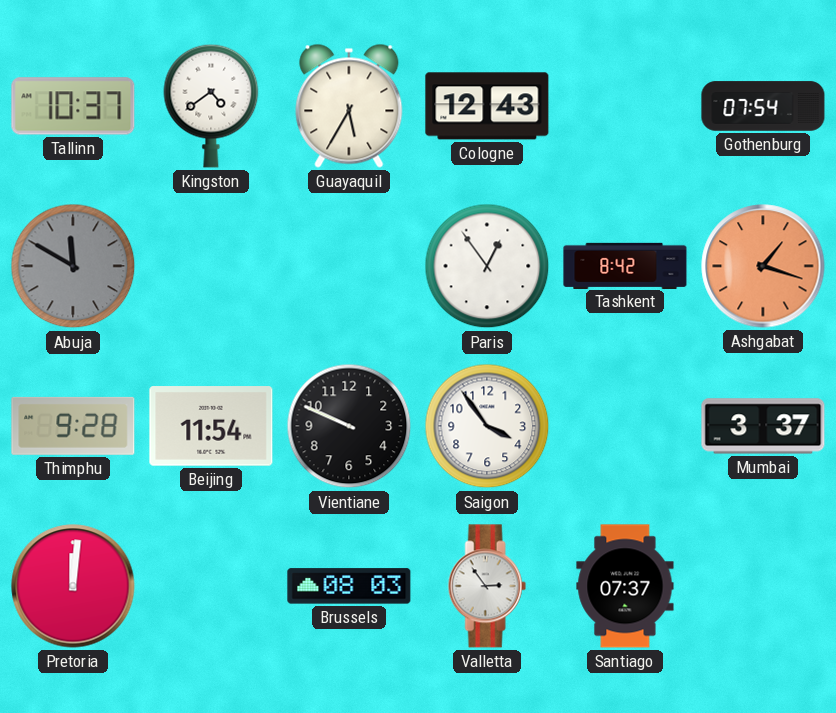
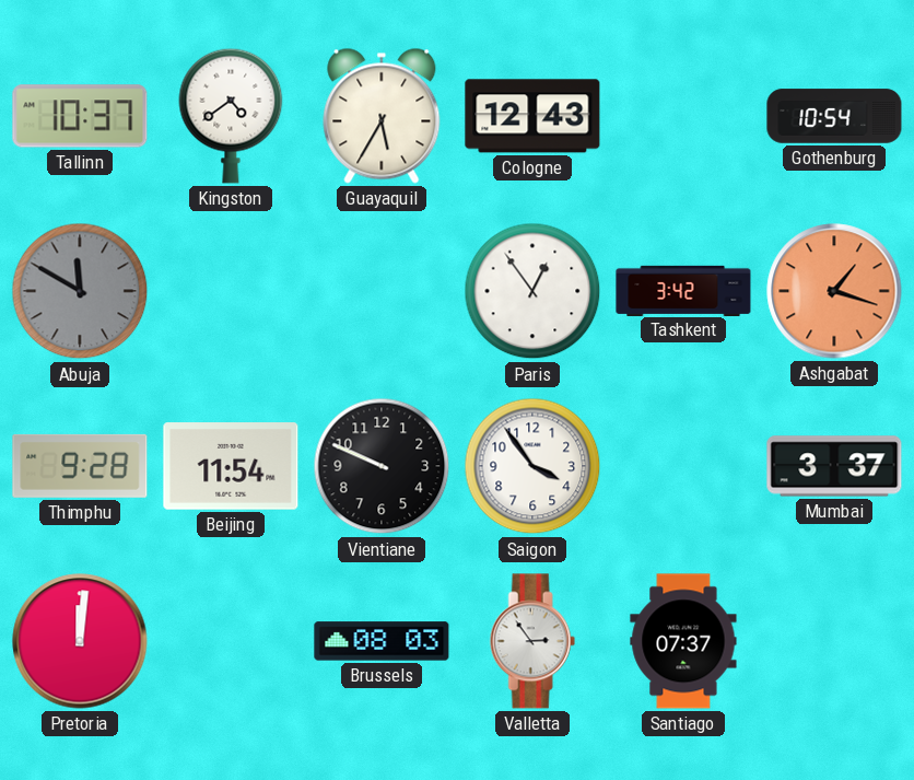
Gothenburg: 07:54 -> 10:54 (834, 116)
Tashkent: 8:42 -> 3:42 (683, 290)
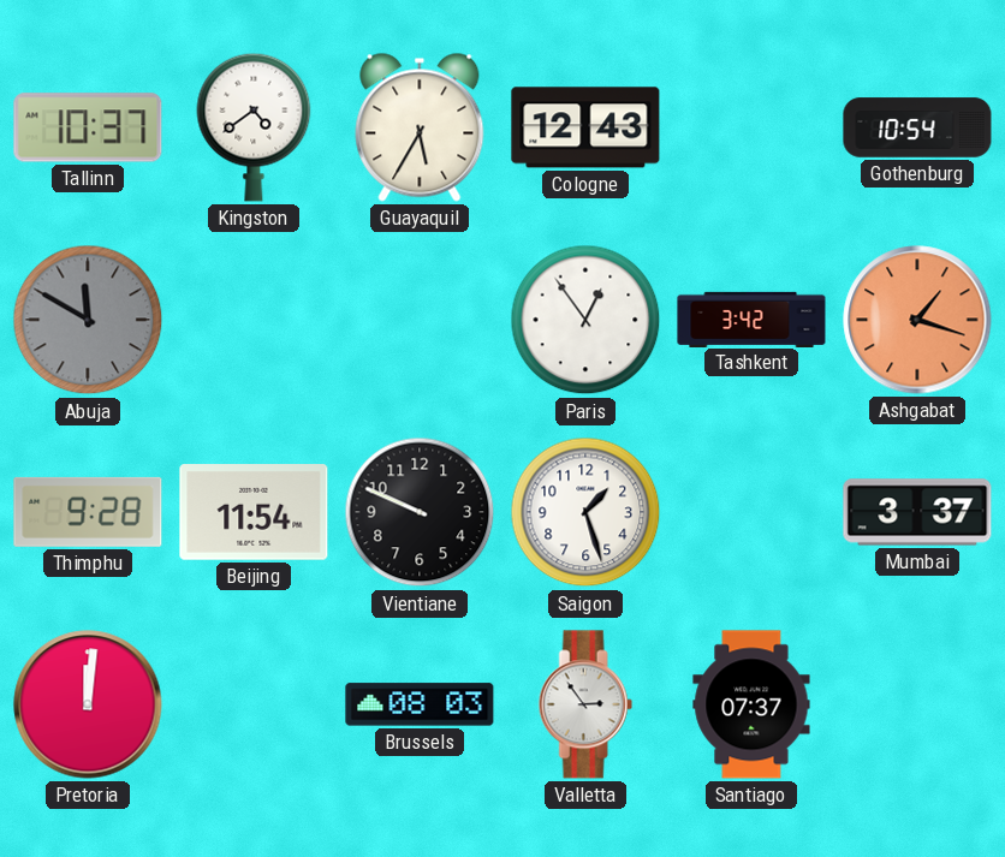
Saigon: 3:54 -> 1:27 (585, 512)
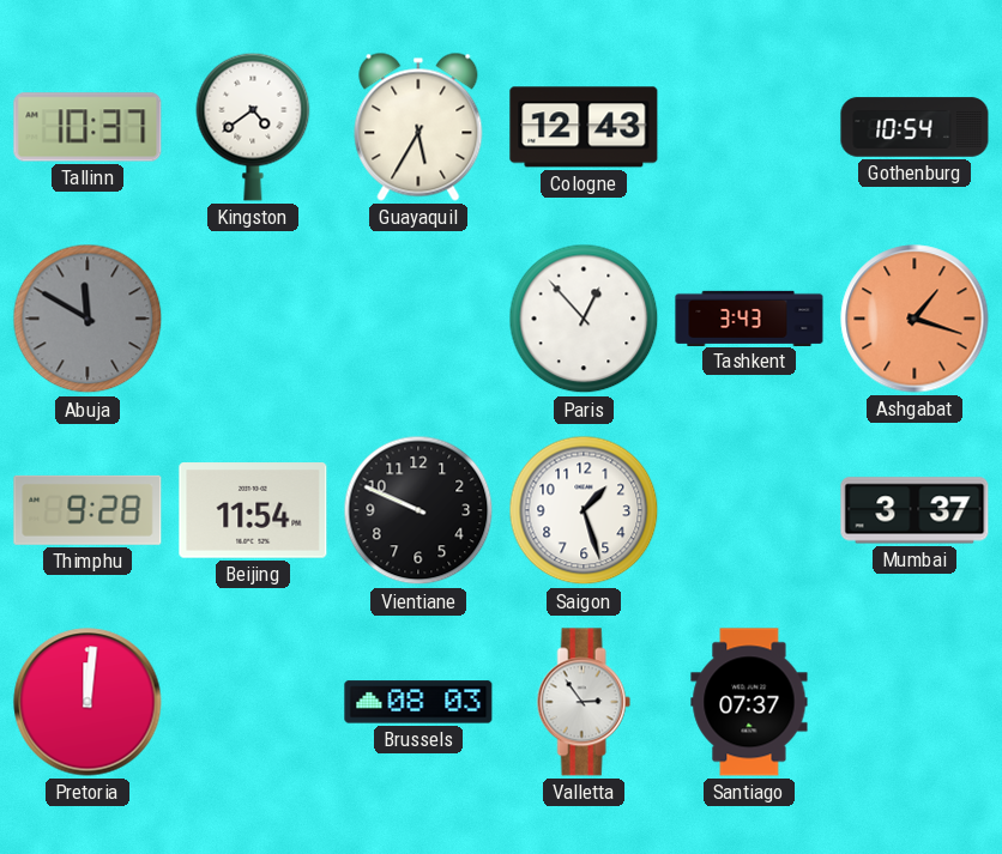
Paris: 12:54 -> 12:53 (584, 319)
Tashkent: 3:42 -> 3:43 (749, 317)
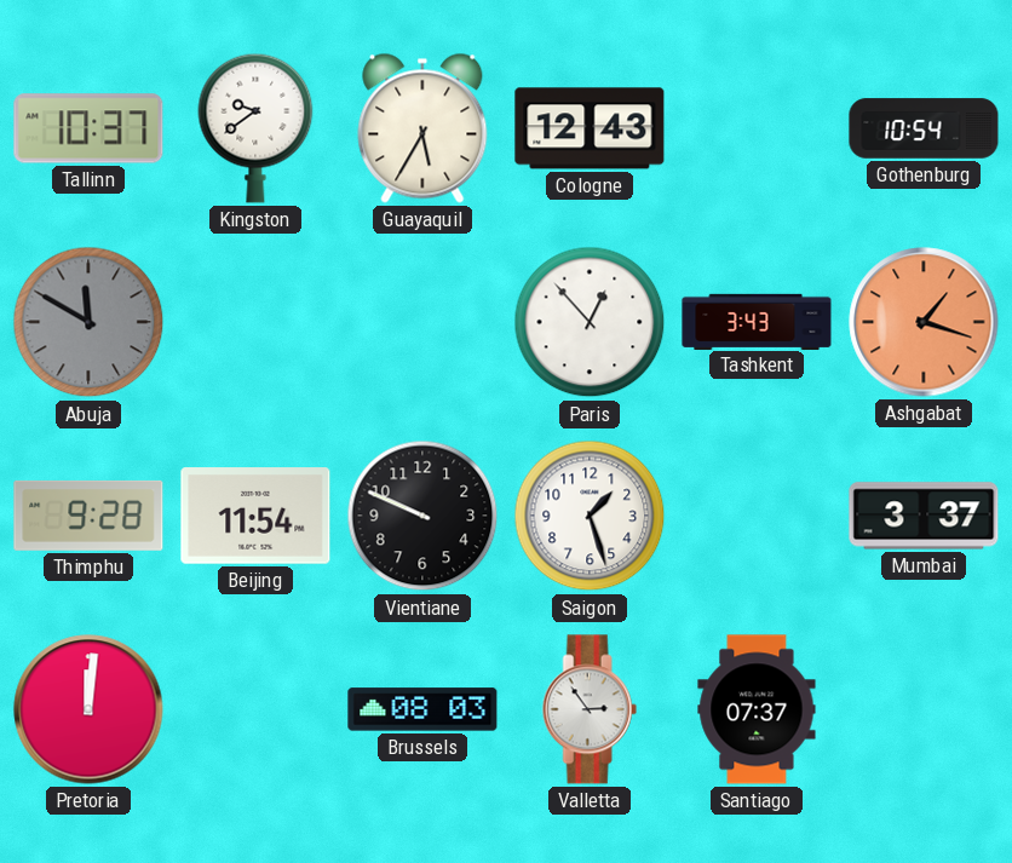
Kingston: 4:39 -> 9:39 (255, 128)
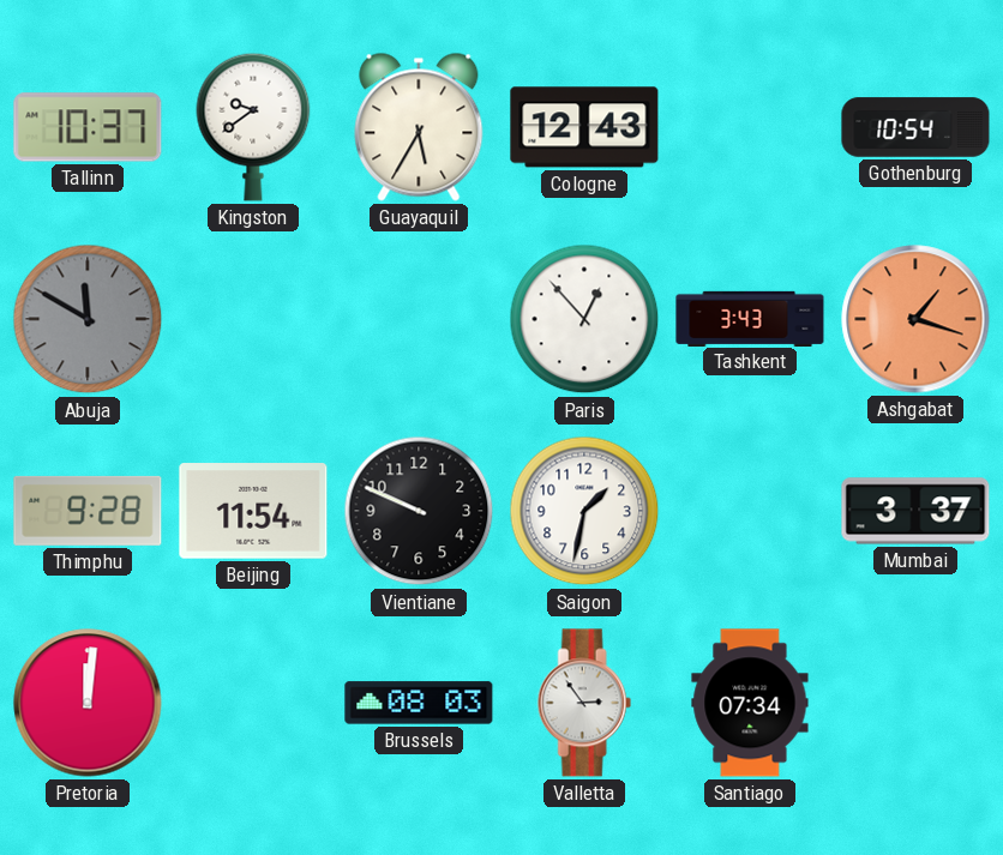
Saigon: 1:27 -> 1:32 (584, 511)
Santiago: 07:37 -> 07:34 (750, 703)
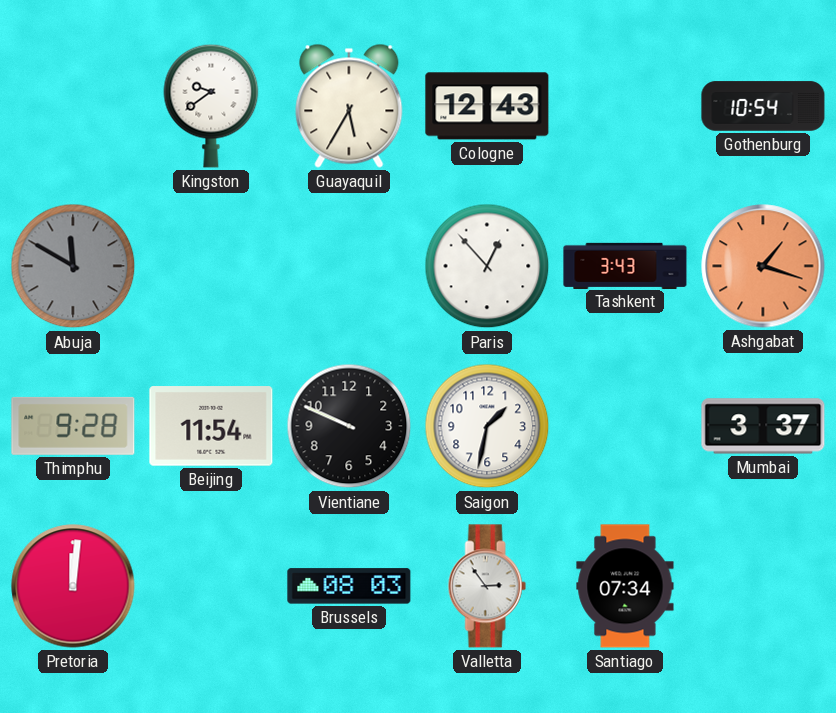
Tallinn: 10:37 -> none (88, 127)
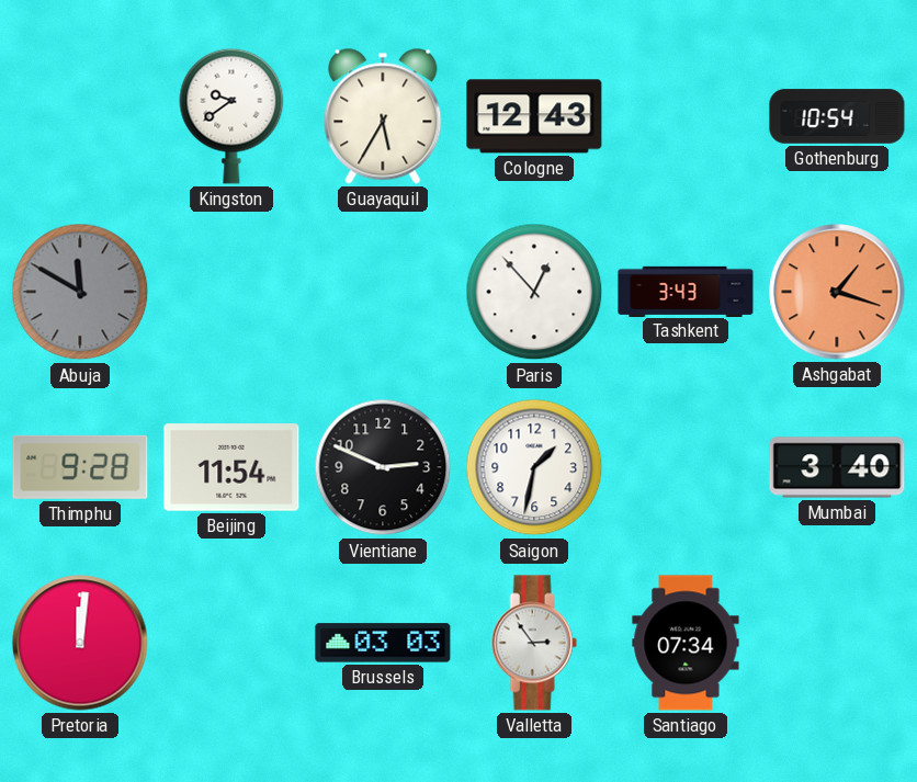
Vientiane: 9:49 -> 2:49 (383, 467)
Mumbai: 3:37 -> 3:40 (837, 467)
Brussels: 08:03 -> 03:03 (383, 643)
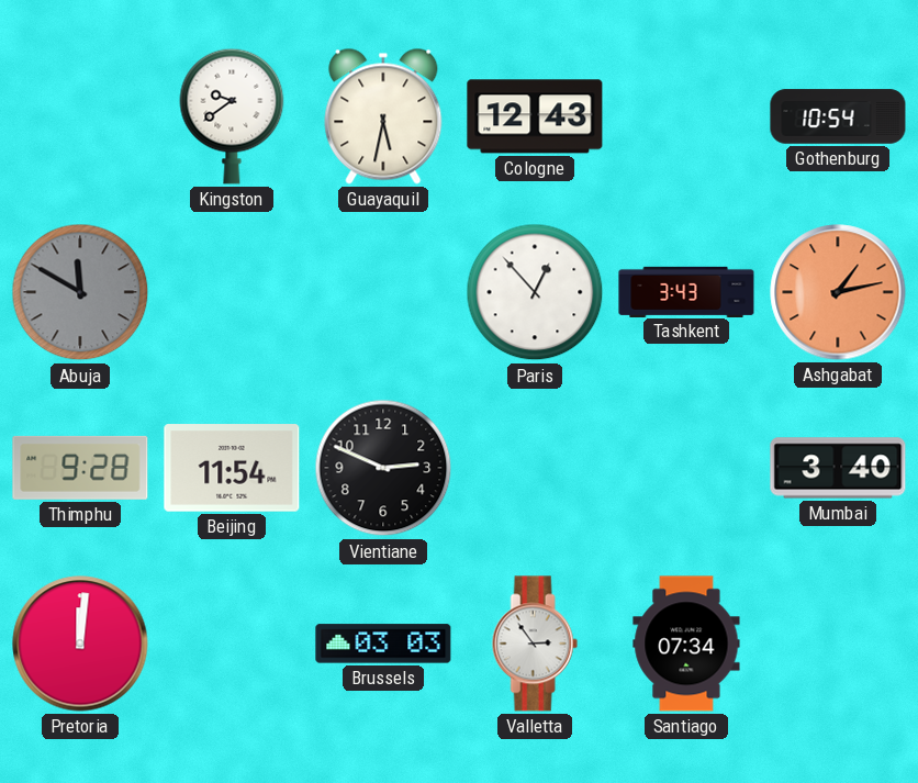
Guayaquil: 5:35 -> 5:32 (383, 116)
Ashgabat: 1:18 -> 1:13 (838, 292)
Saigon: 1:32 -> none (534, 467)
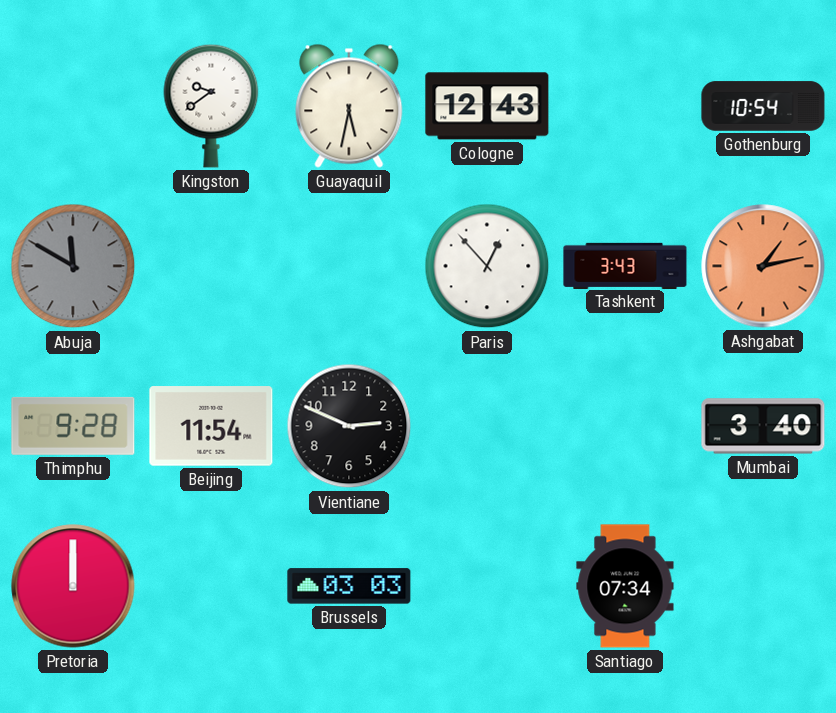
Pretoria: 12:01 -> 12:00 (73, 586)
Valletta: 2:54 -> none (535, 644)
